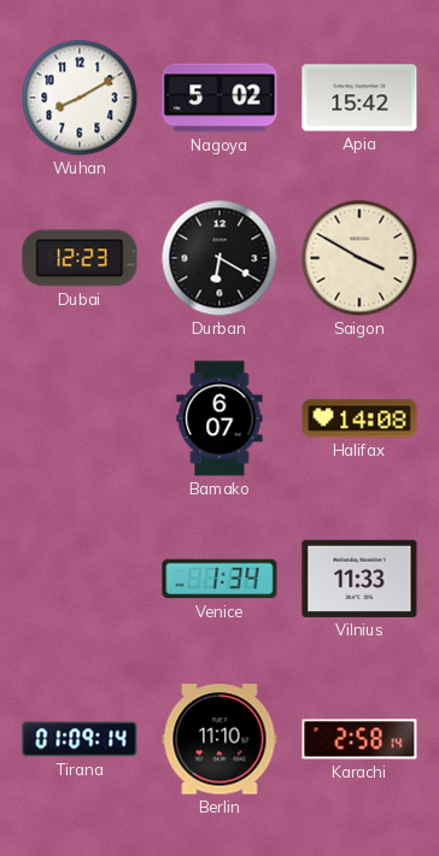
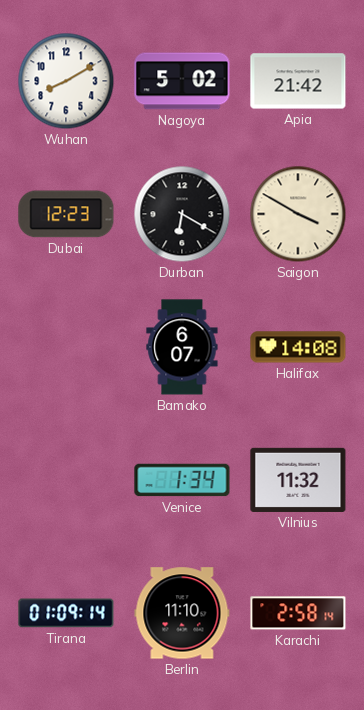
Apia: 15:42 -> 21:42 (298, 81)
Vilnius: 11:33 -> 11:32 (298, 480)
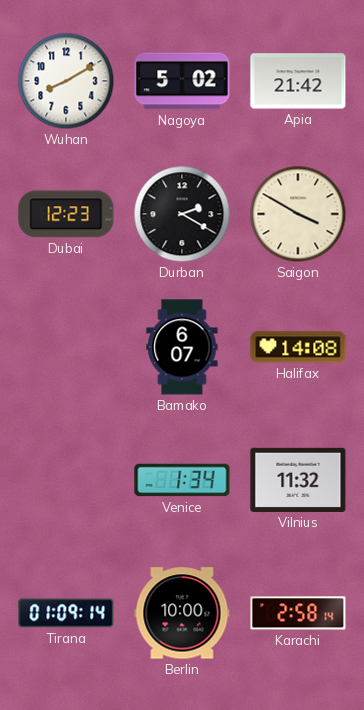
Durban: 6:20 -> 2:20 (182, 214)
Berlin: 11:10 -> 10:00 (182, 613)
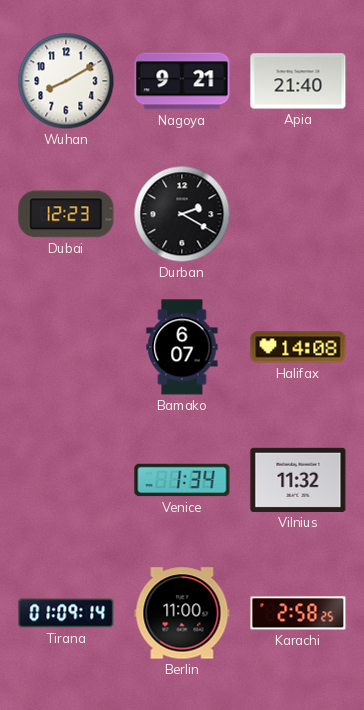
Nagoya: 5:02 -> 9:21 (182, 81)
Apia: 21:42 -> 21:40 (298, 81)
Saigon: 3:50 -> none (298, 214)
Berlin: 10:00 -> 11:00 (182, 613)
Karachi: 2:58:14 -> 2:58:25 (298, 613)
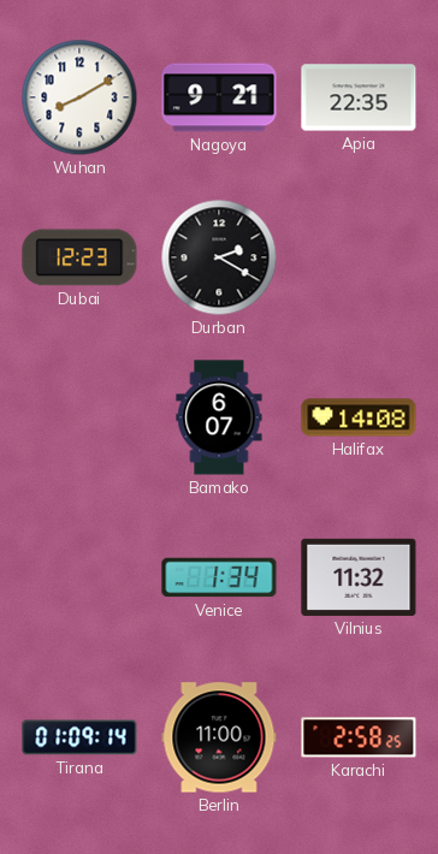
Apia: 21:40 -> 22:35 (359, 97)
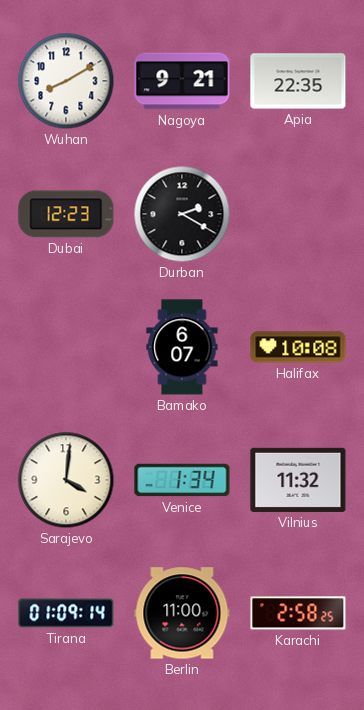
Halifax: 14:08 -> 10:08 (298, 347)
Sarajevo: none -> 4:01 (66, 480)
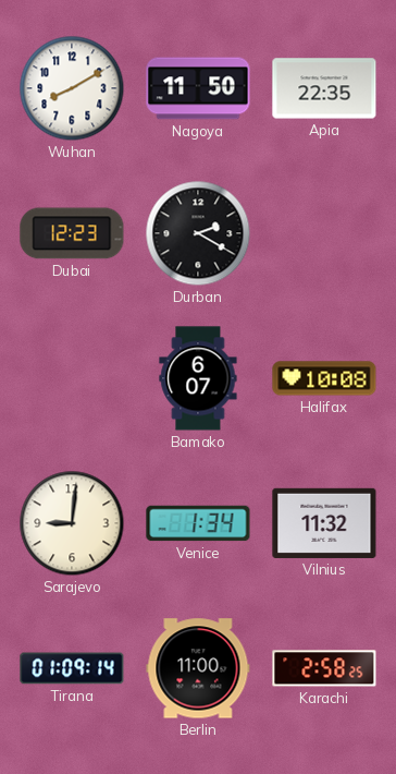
Nagoya: 9:21 -> 11:50 (198, 88)
Sarajevo: 4:01 -> 9:01 (72, 523)
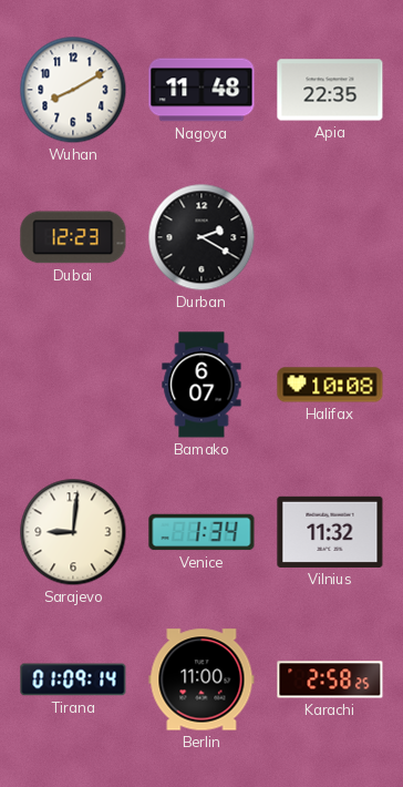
Nagoya: 11:50 -> 11:48 (201, 90)
